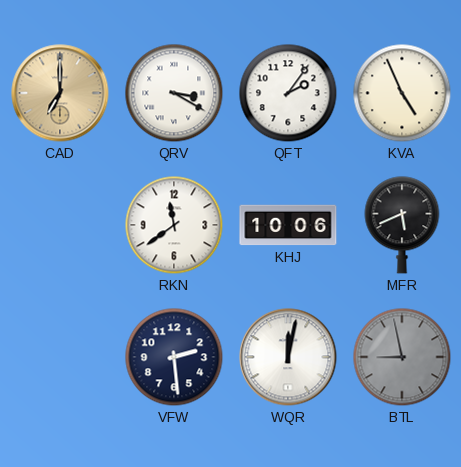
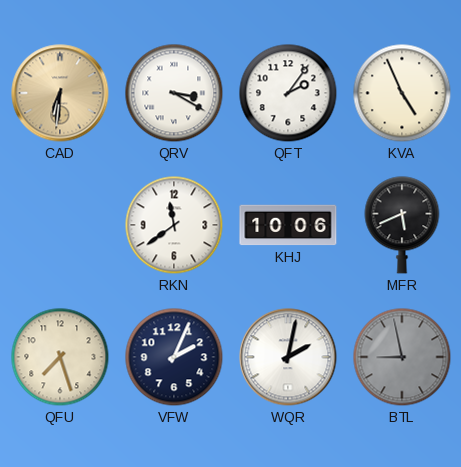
CAD: 7:00 -> 6:31 (60, 93)
QFU: none -> 7:27 (60, 357)
VFW: 2:29 -> 2:04 (174, 357)
WQR: 12:02 -> 2:02 (288, 357)
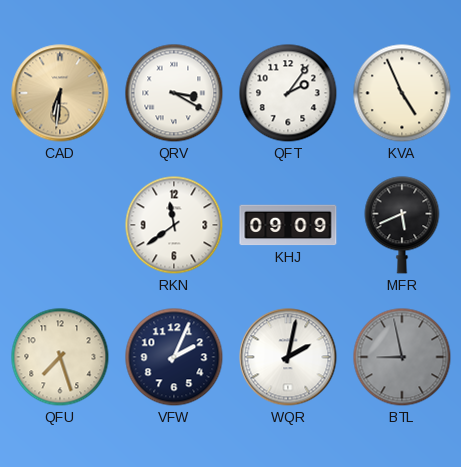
KHJ: 10:06 -> 09:09 (288, 225)
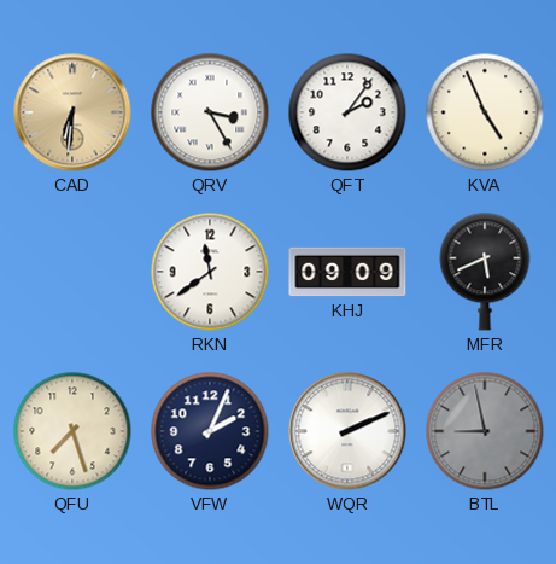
QRV: 3:20 -> 3:25 (210, 112)
WQR: 2:02 -> 2:11 (347, 431)
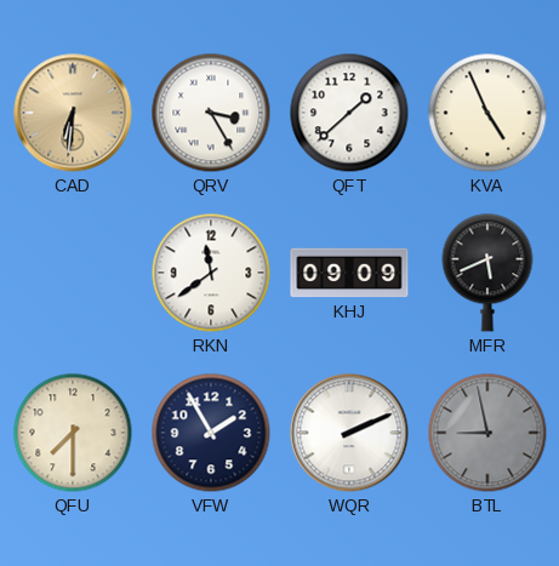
QFT: 2:06 -> 1:38 (349, 113)
QFU: 7:27 -> 7:30 (73, 433)
VFW: 2:04 -> 1:55 (211, 433)
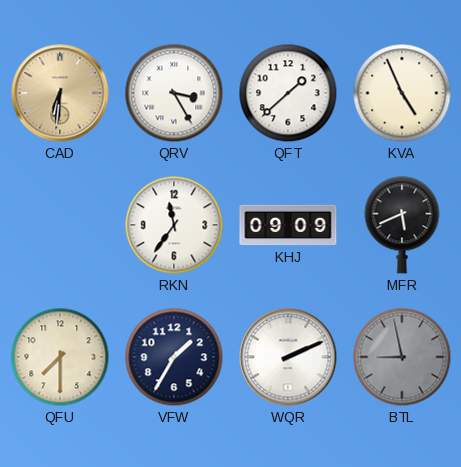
RKN: 11:39 -> 11:36 (174, 225)
VFW: 1:55 -> 1:35 (174, 357)
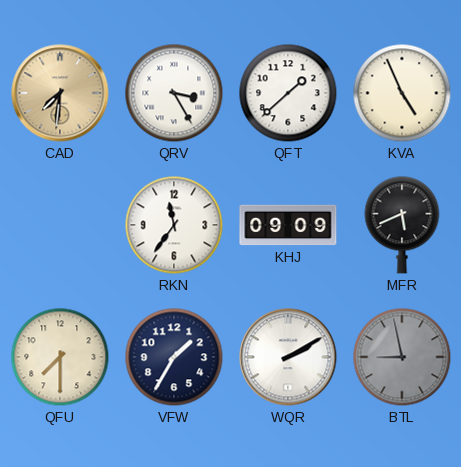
CAD: 6:31 -> 7:31 (60, 93)
WQR: 2:11 -> 2:10 (288, 357)
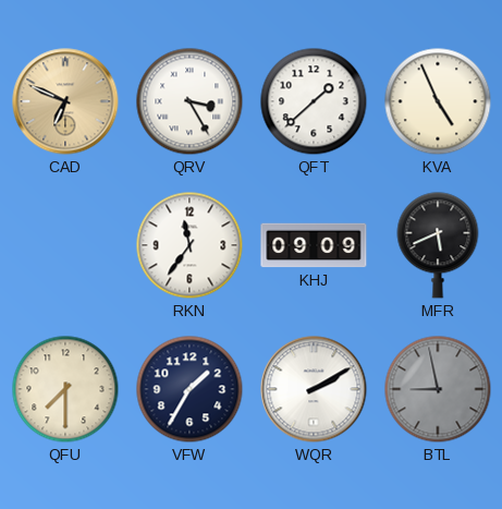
CAD: 7:31 -> 6:49 (65, 101)
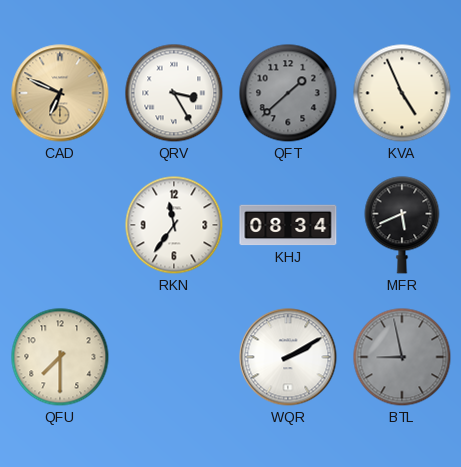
QFT dial: white -> grey (288, 93)
KHJ: 09:09 -> 08:34 (288, 225)
VFW: 1:35 -> none (189, 389)
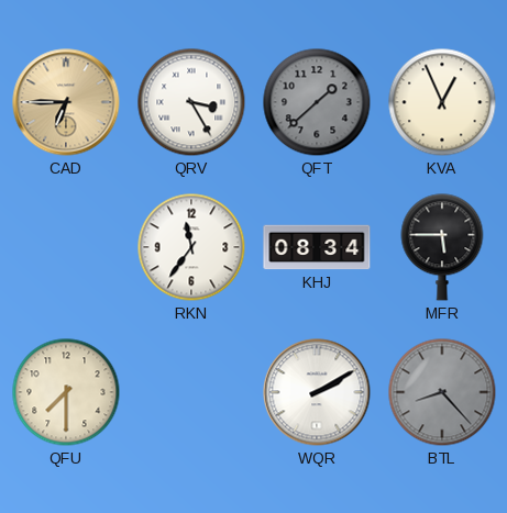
CAD: 6:49 -> 6:45 (66, 102)
KVA: 4:56 -> 12:56 (442, 102)
MFR: 5:41 -> 5:45 (442, 247)
BTL: 8:58 -> 8:23 (442, 392)
